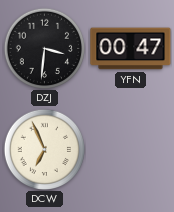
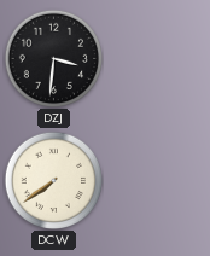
YFN: 00:47 -> none (131, 49)
DCW: 6:56 -> 7:39 (53, 180)
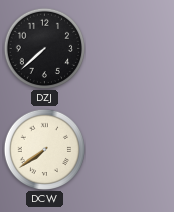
DZJ: 3:31 -> 7:38 (44, 48)
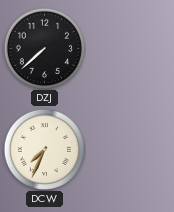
DCW: 7:39 -> 7:34 (44, 149)
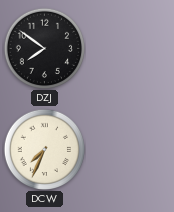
DZJ: 7:38 -> 7:51 (44, 48)
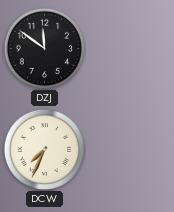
DZJ: 7:51 -> 11:51 (44, 48)
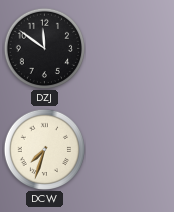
DCW: 7:34 -> 7:33 (44, 149)
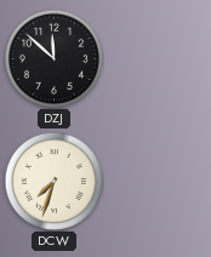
DZJ: 11:51 -> 11:52 (53, 58)
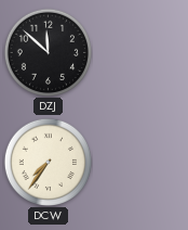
DCW: 7:33 -> 7:36 (48, 162)
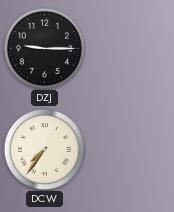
DZJ: 11:52 -> 9:15 (44, 48)
